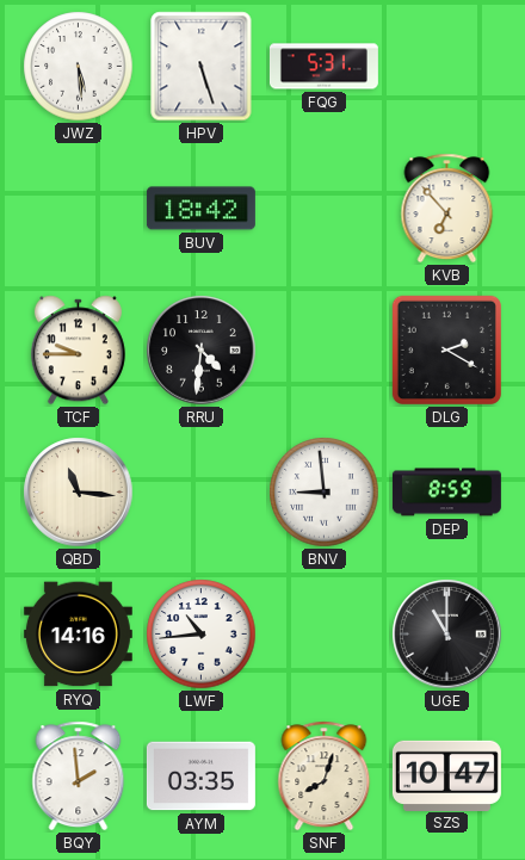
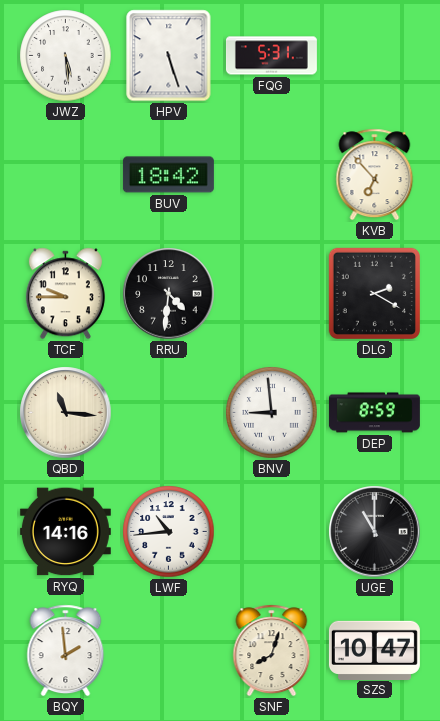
AYM: 03:35 -> none (200, 777)
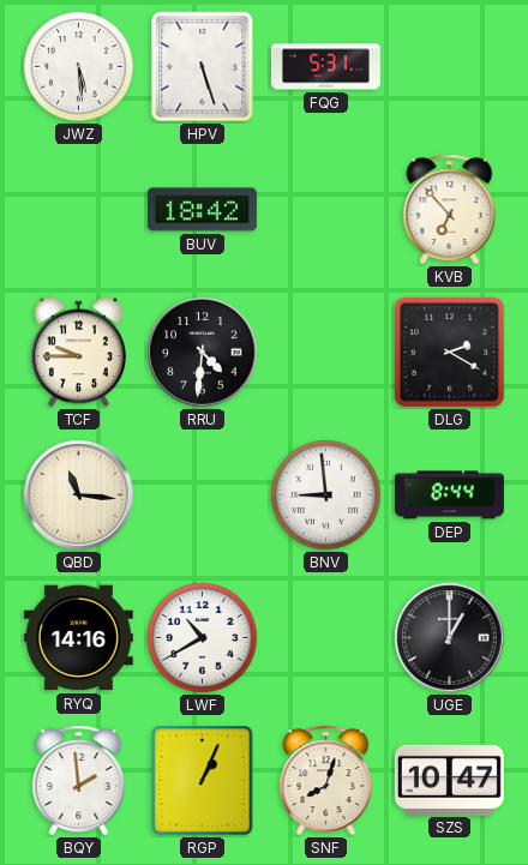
DEP: 8:59 -> 8:44 (449, 495)
LWF: 10:44 -> 10:40 (203, 638)
UGE: 11:00 -> 1:00 (450, 638)
RGP: none -> 1:04 (203, 781)
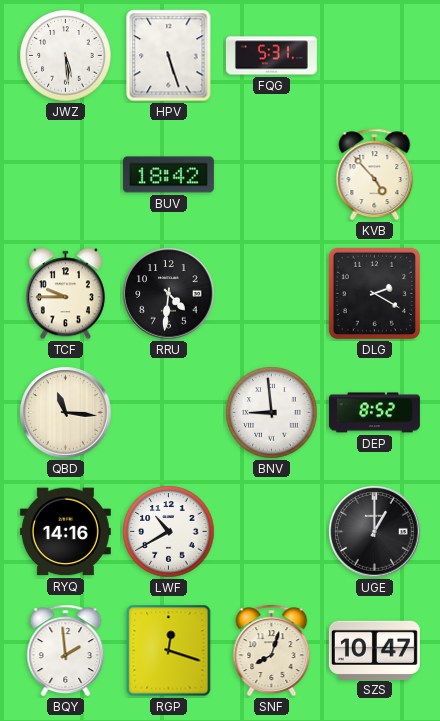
KVB: 6:53 -> 4:53 (375, 175)
DEP: 8:44 -> 8:52 (374, 413)
RGP: 1:04 -> 12:18 (169, 651)
